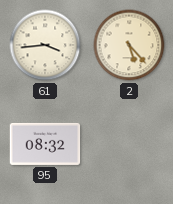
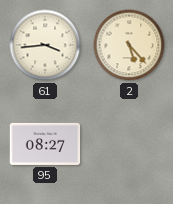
95: 08:32 -> 08:27 (45, 144)
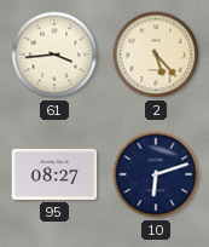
10: none -> 6:12 (156, 174)
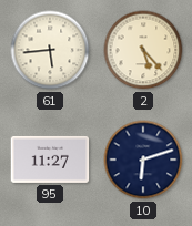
61: 3:44 -> 5:44 (50, 50)
95: 08:27 -> 11:27 (50, 160)
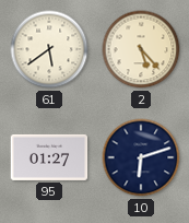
61: 5:44 -> 5:39 (49, 49)
95: 11:27 -> 01:27 (49, 157)
